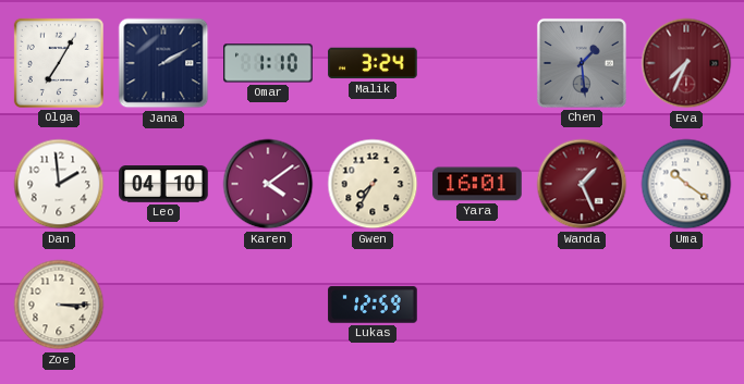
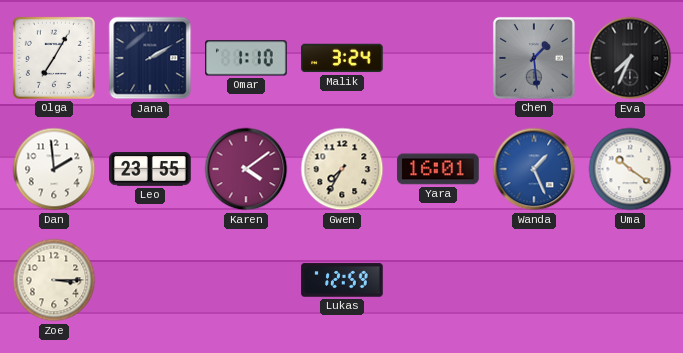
Eva dial: burgundy -> black (630, 58)
Leo: 04:10 -> 23:55 (150, 169)
Wanda dial: burgundy -> blue (534, 169)
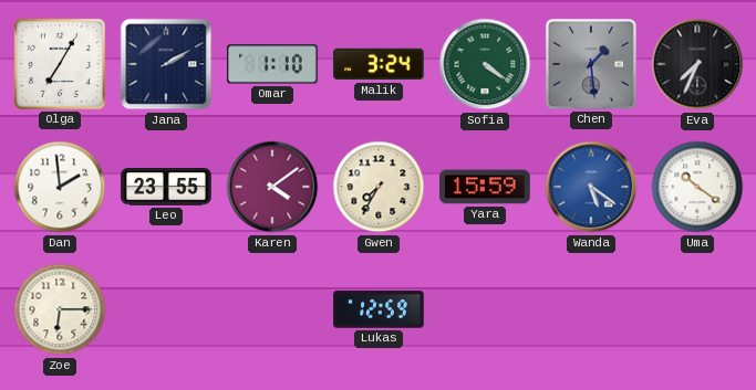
Sofia: none -> 4:21 (485, 64)
Yara: 16:01 -> 15:59 (485, 187)
Wanda: 1:26 -> 5:21 (591, 187)
Zoe: 3:15 -> 6:15 (60, 309)
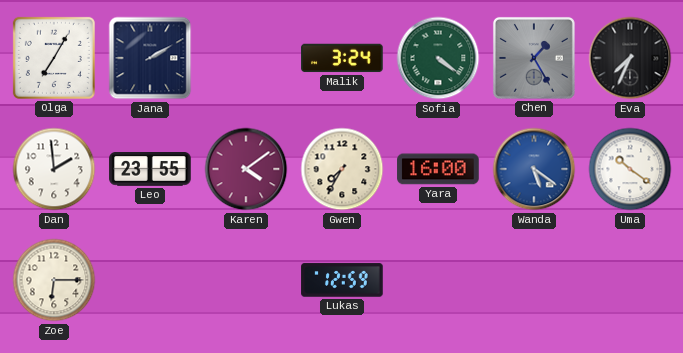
Omar: 1:10 -> none (272, 64)
Chen: 1:29 -> 1:25 (534, 58)
Yara: 15:59 -> 16:00 (438, 169)
